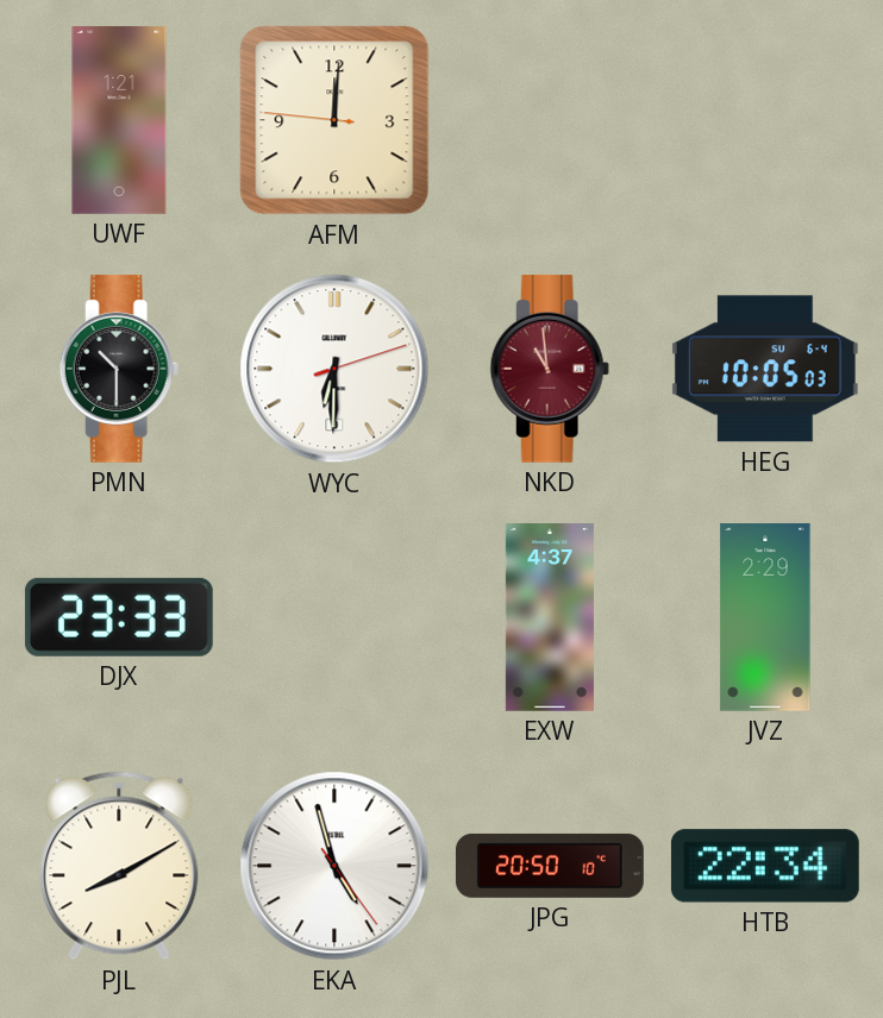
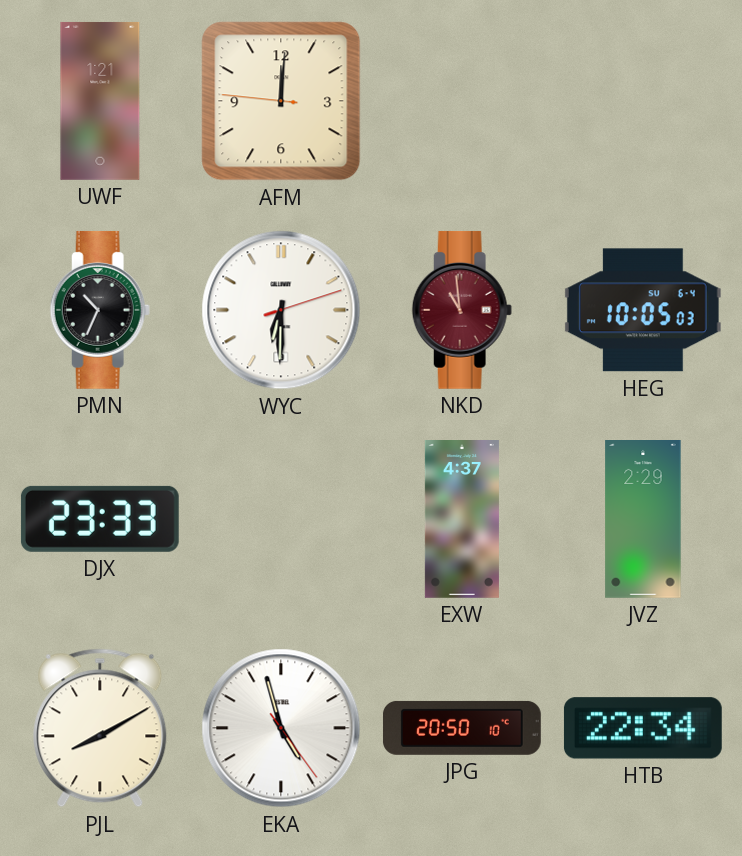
PMN: 10:30 -> 10:34 (100, 310)
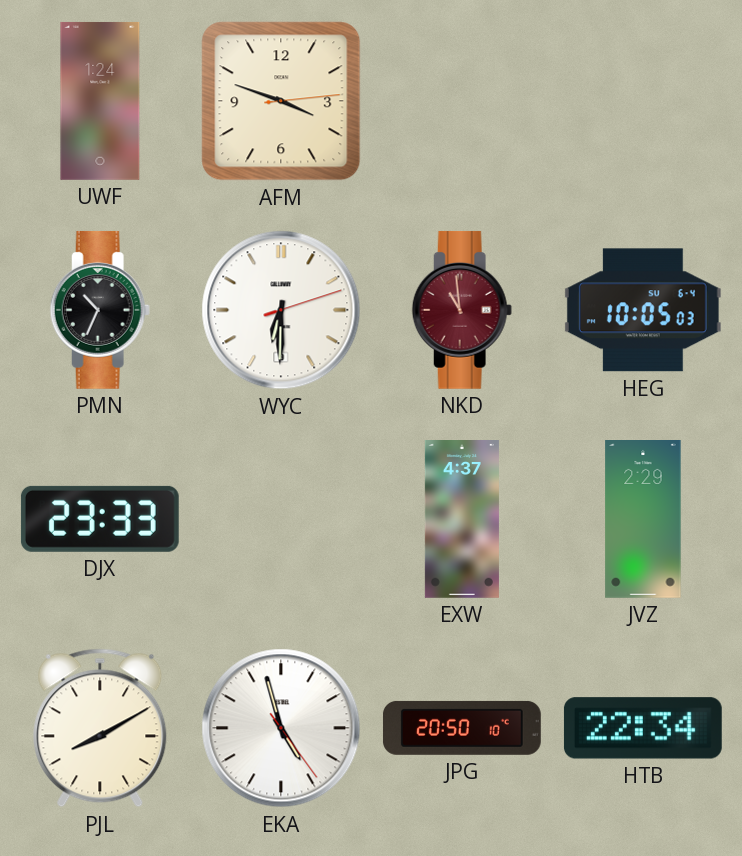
UWF: 1:21 -> 1:24 (100, 101)
AFM: 12:00 -> 3:48 (281, 101)
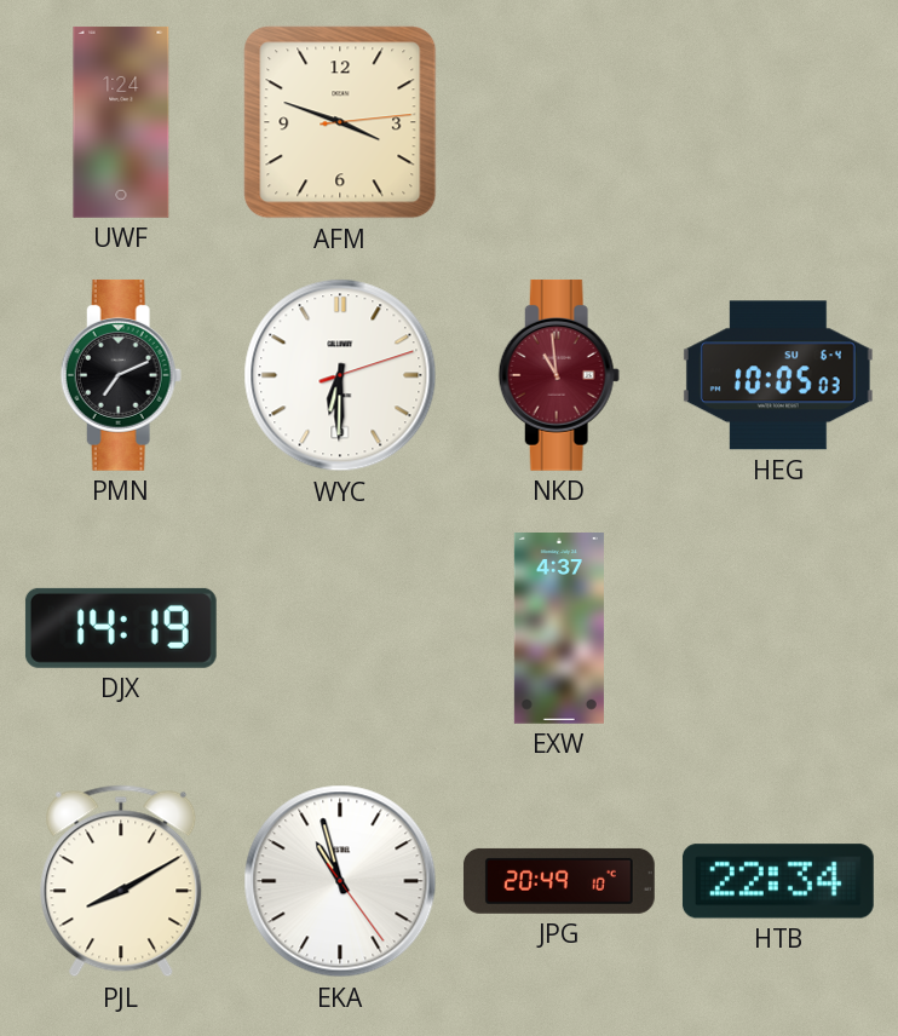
PMN: 10:34 -> 7:11 (121, 375)
DJX: 23:33 -> 14:19 (121, 628)
JVZ: 2:29 -> none (643, 520)
EKA: 4:57 -> 10:57 (340, 881)
JPG: 20:50 -> 20:49 (559, 881)
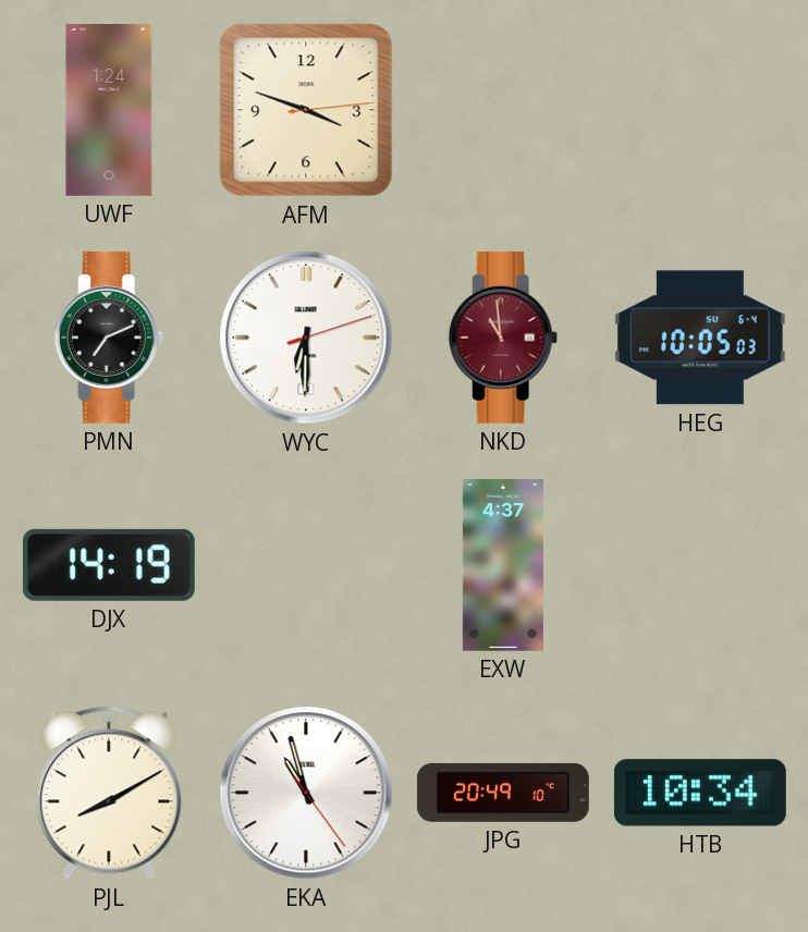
HTB: 22:34 -> 10:34 (700, 793)
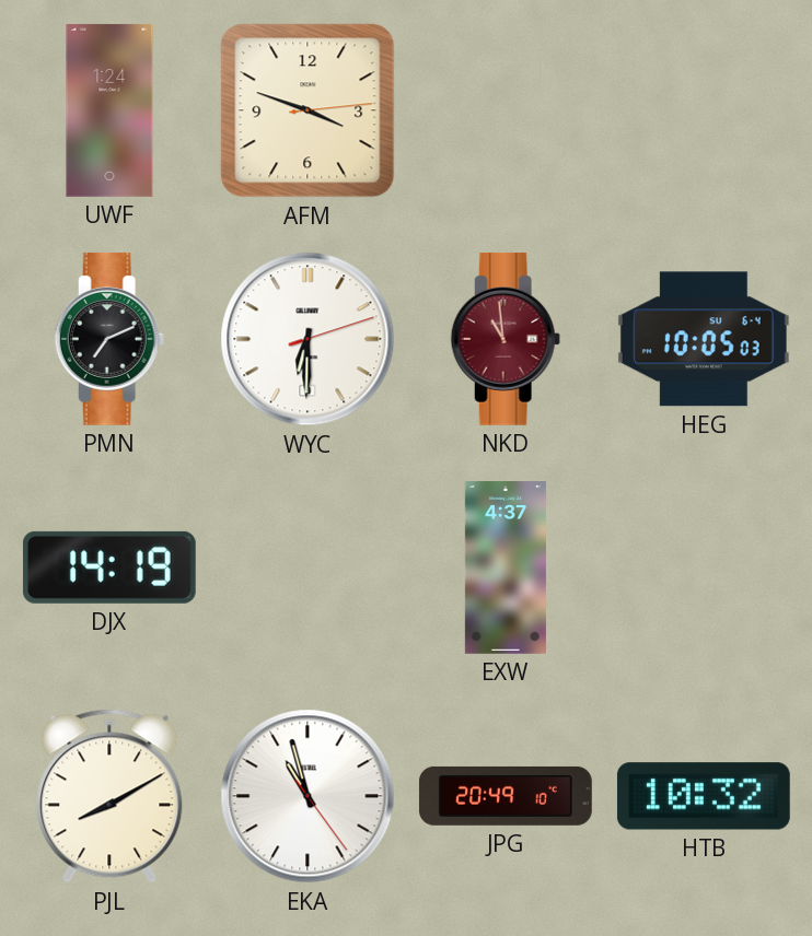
HTB: 10:34 -> 10:32 (704, 796)
